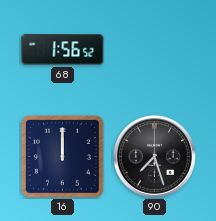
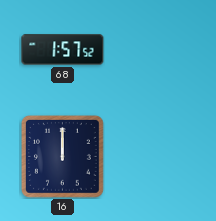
68: 1:56 -> 1:57 (63, 50)
90: 7:27 -> none (154, 156)
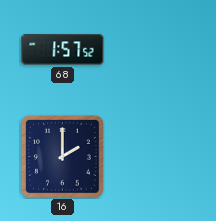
16: 12:00 -> 2:00 (63, 157)
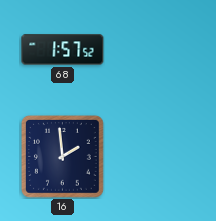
16: 2:00 -> 1:59 (63, 157)
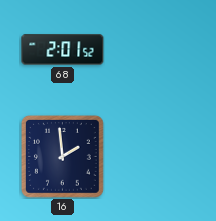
68: 1:57 -> 2:01 (63, 50)
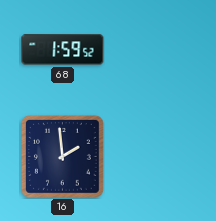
68: 2:01 -> 1:59 (63, 50)
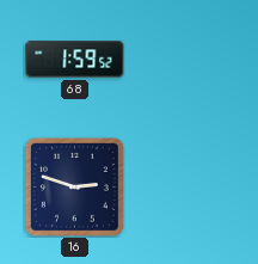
16: 1:59 -> 2:48 (75, 188)
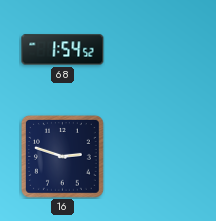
68: 1:59 -> 1:54 (63, 50)
